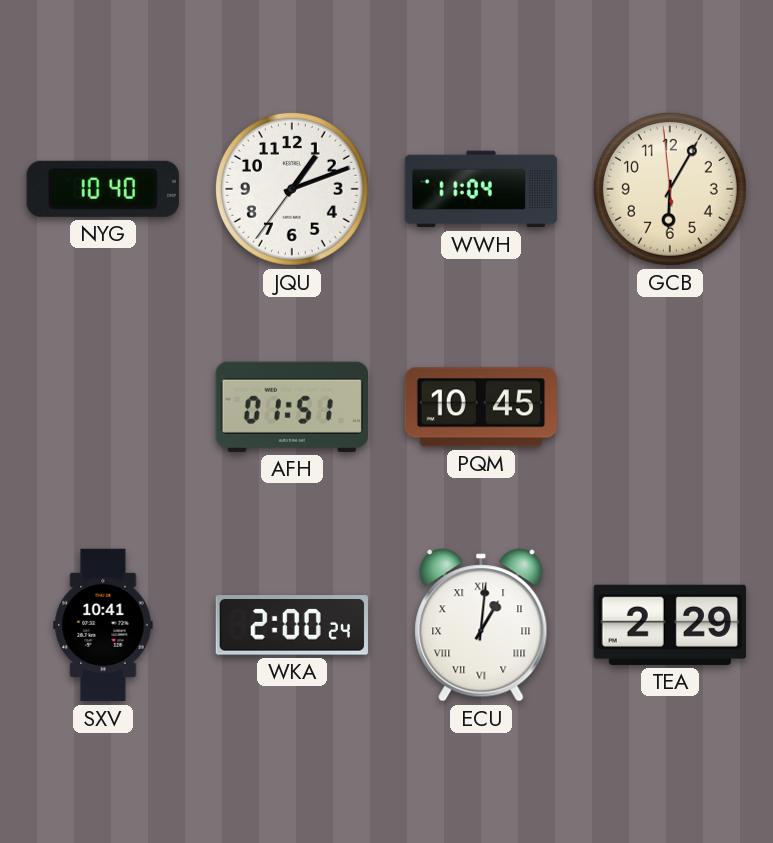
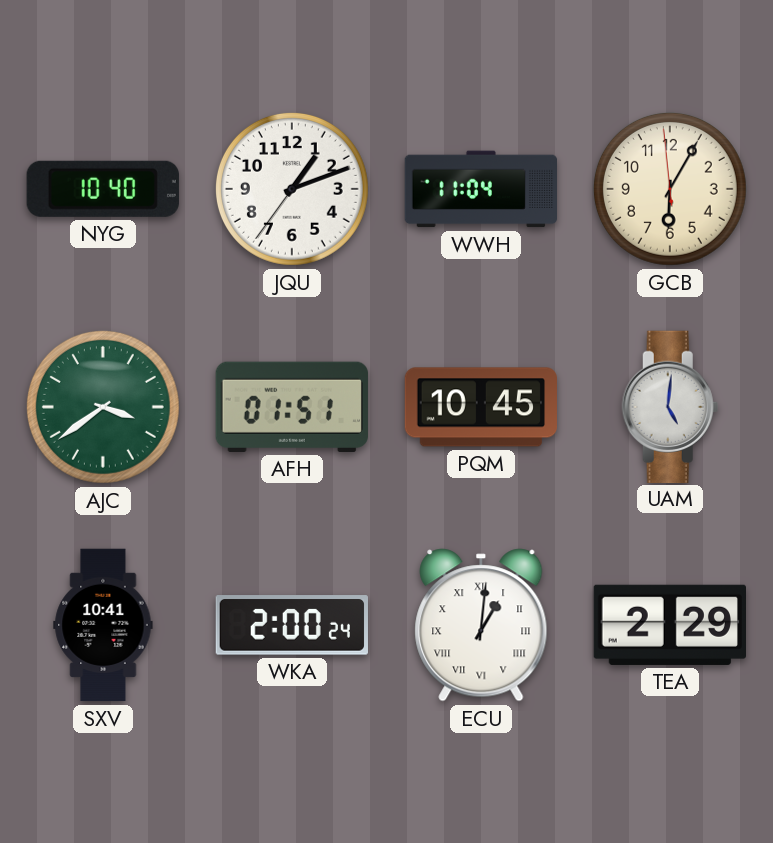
AJC: none -> 3:39 (103, 407)
UAM: none -> 5:01 (670, 406)
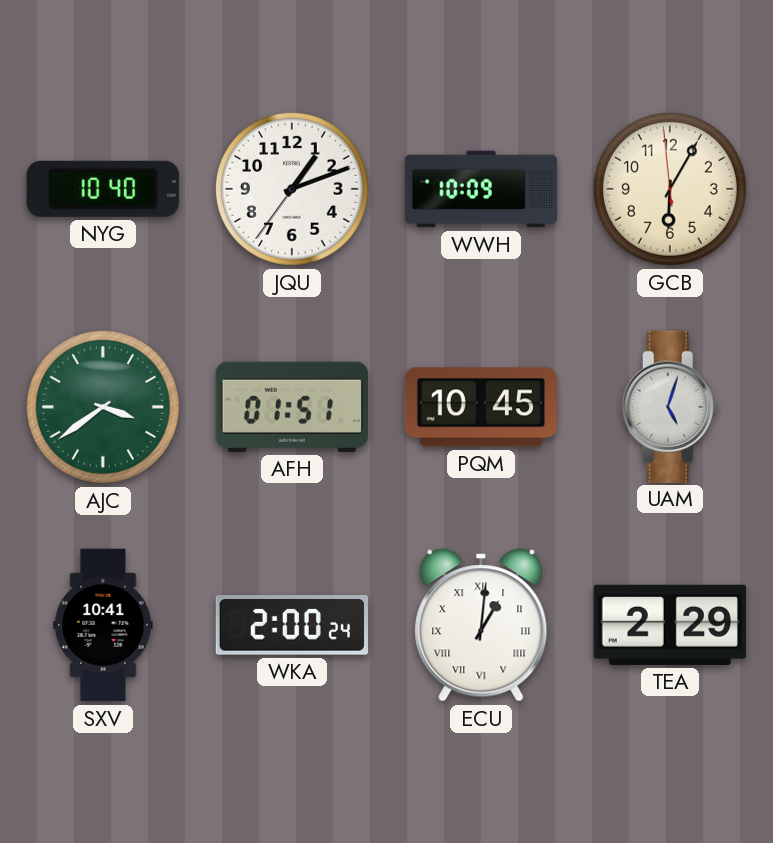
WWH: 11:04 -> 10:09 (481, 189)
UAM: 5:01 -> 5:03 (670, 406)
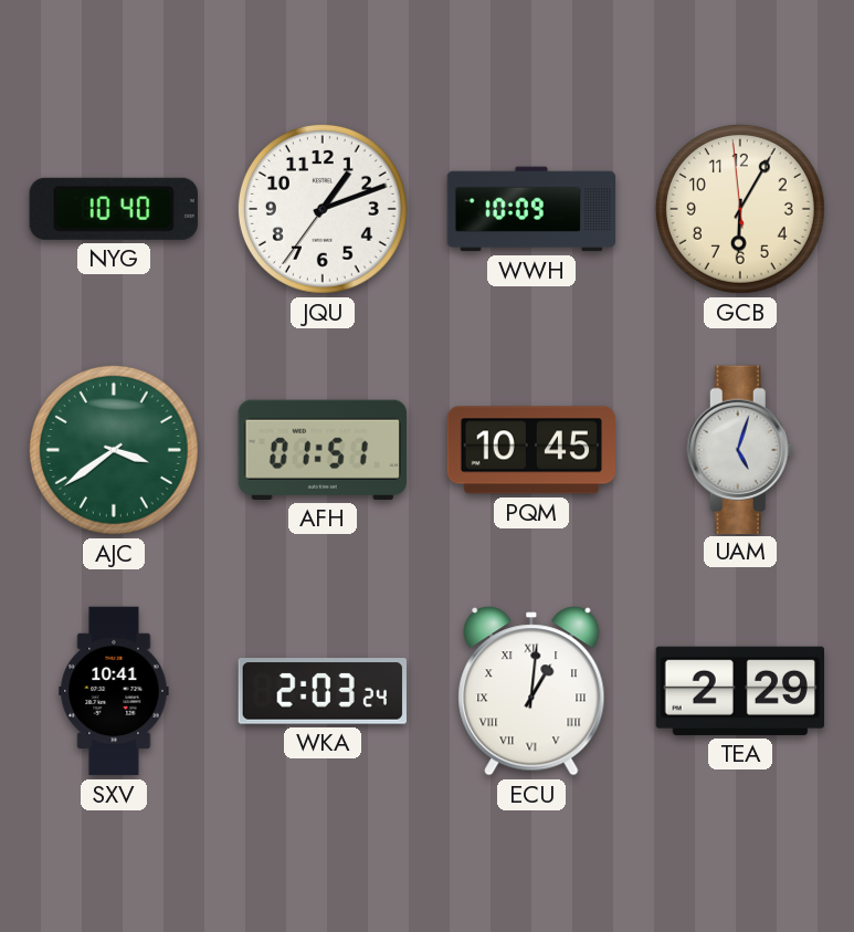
WKA: 2:00 -> 2:03 (321, 691)
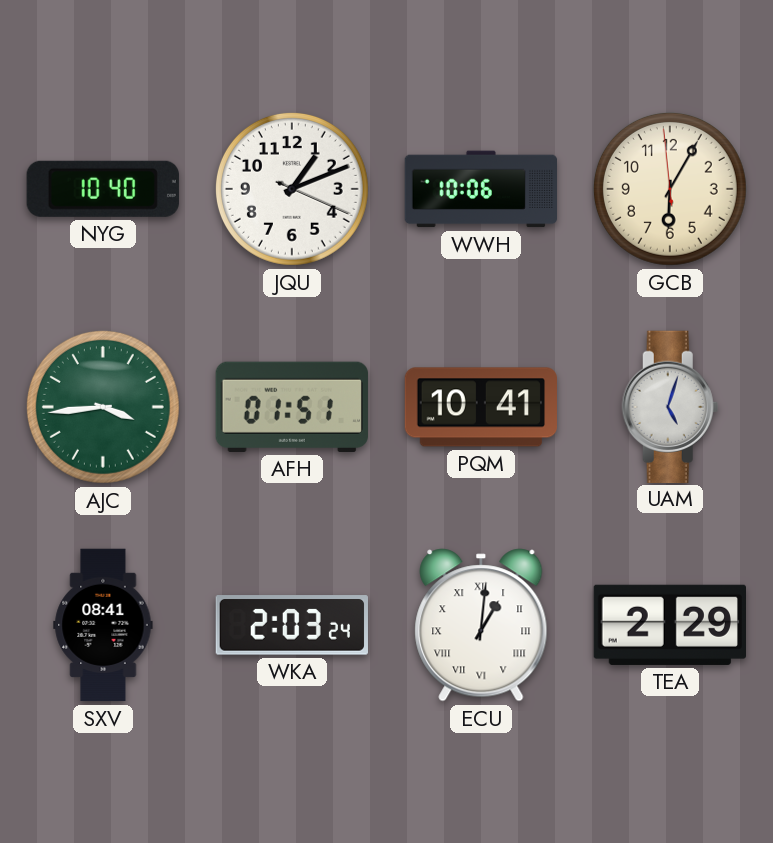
JQU: 1:11:36 -> 1:11:19 (292, 189)
WWH: 10:09 -> 10:06 (481, 189)
AJC: 3:39 -> 3:44 (103, 407)
PQM: 10:45 -> 10:41 (481, 407)
SXV: 10:41 -> 08:41 (103, 625)
